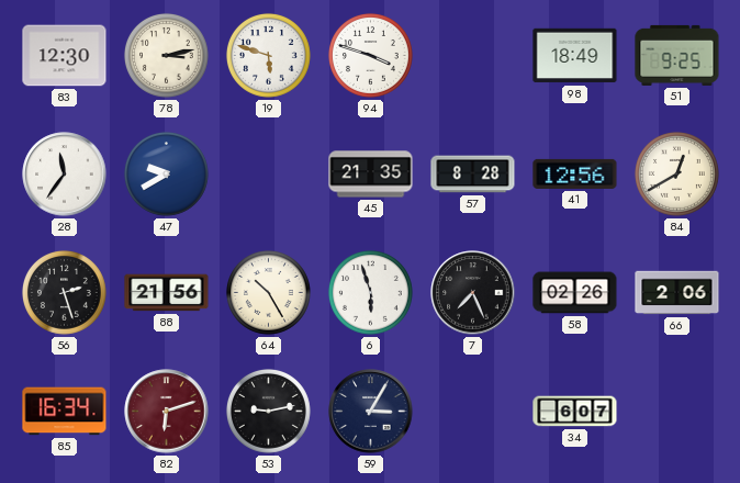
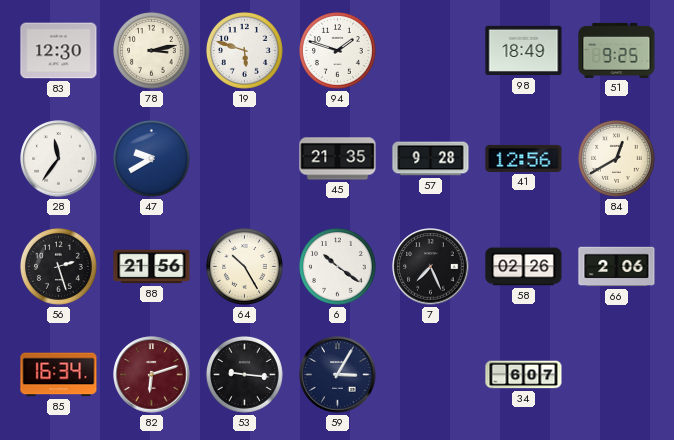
94: 3:48 -> 1:48 (337, 50)
57: 8:28 -> 9:28 (431, 159)
6: 5:57 -> 10:21 (337, 266)
53: 9:13 -> 9:16 (244, 374)
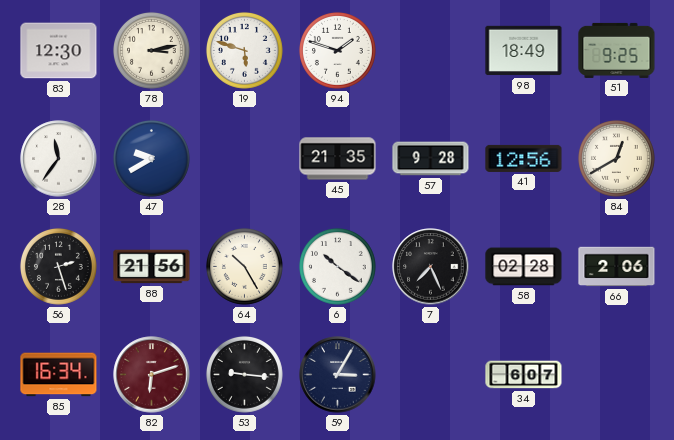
58: 02:26 -> 02:28 (524, 267)
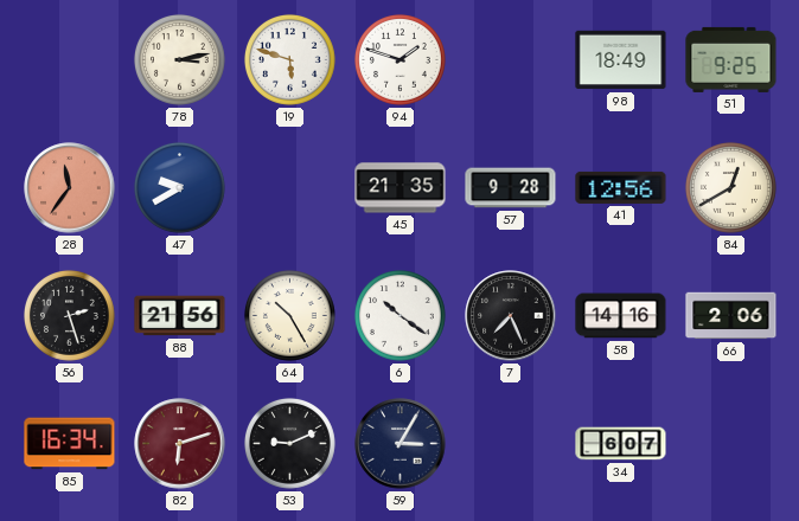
83: 12:30 -> none (59, 51)
28 dial: white -> salmon (70, 188)
58: 02:28 -> 14:16 (621, 316)
53: 9:16 -> 9:11 (289, 443)
